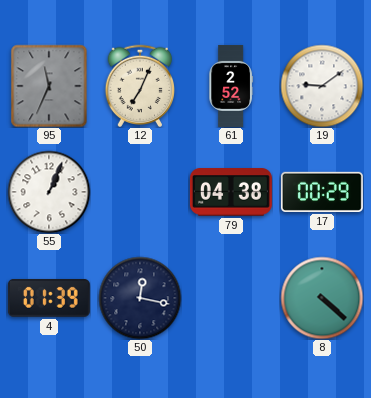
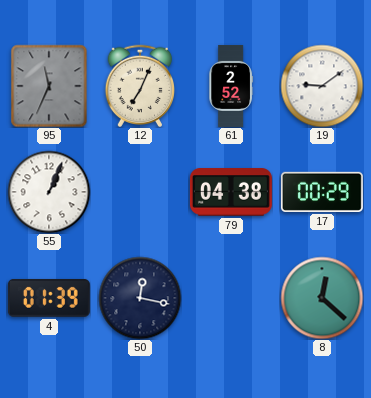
8: 4:22 -> 12:22 (322, 298)
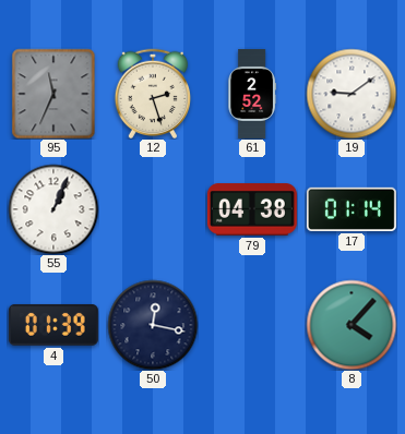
12: 7:04 -> 2:27 (153, 93)
17: 00:29 -> 01:14 (352, 209)
8: 12:22 -> 4:07 (352, 325)
